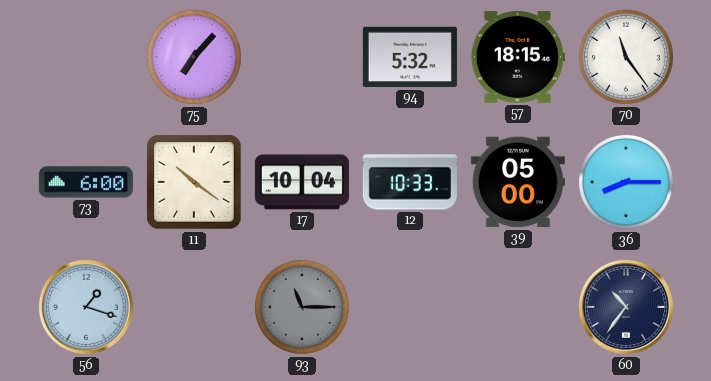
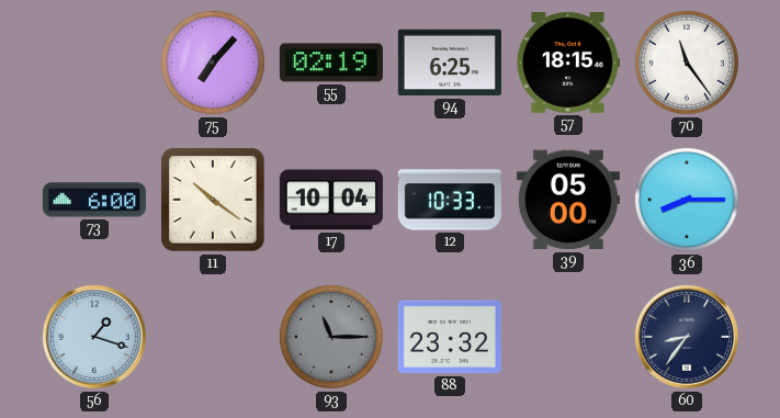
55: none -> 02:19 (331, 63)
94: 5:32 -> 6:25 (450, 63)
88: none -> 23:32 (450, 337)
60: 10:36 -> 8:36 (687, 337)
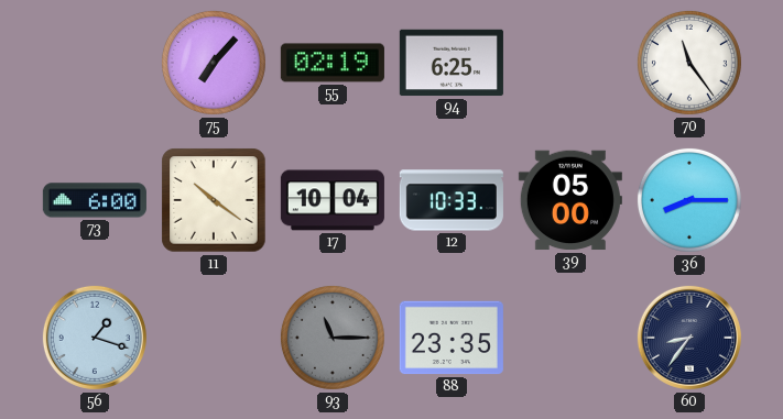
57: 18:15 -> none (568, 63)
88: 23:32 -> 23:35 (452, 338)
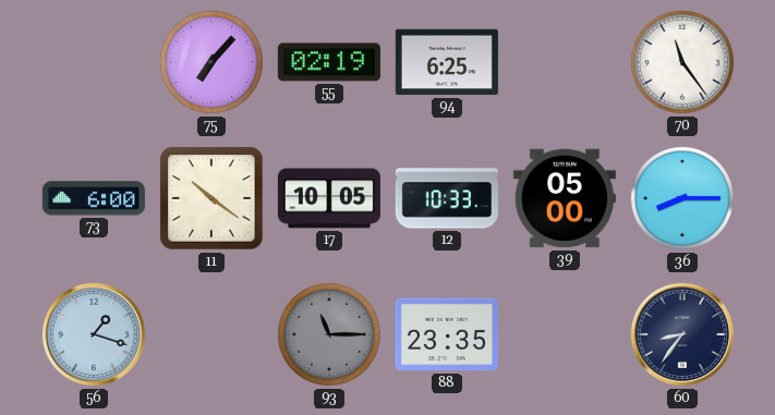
17: 10:04 -> 10:05 (329, 198)
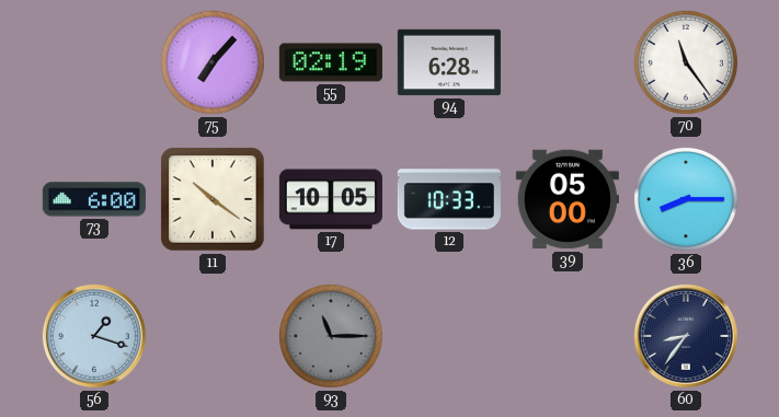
94: 6:25 -> 6:28 (449, 62)
88: 23:35 -> none (447, 334)
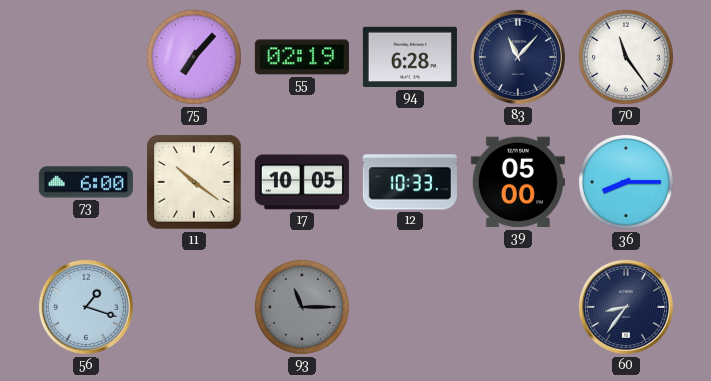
83: none -> 11:07 (518, 57)
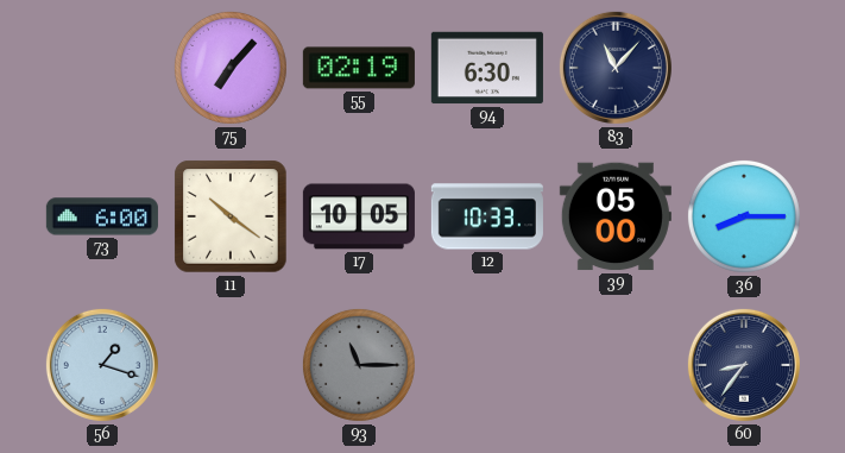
94: 6:28 -> 6:30 (487, 68)
70: 11:24 -> none (626, 57)
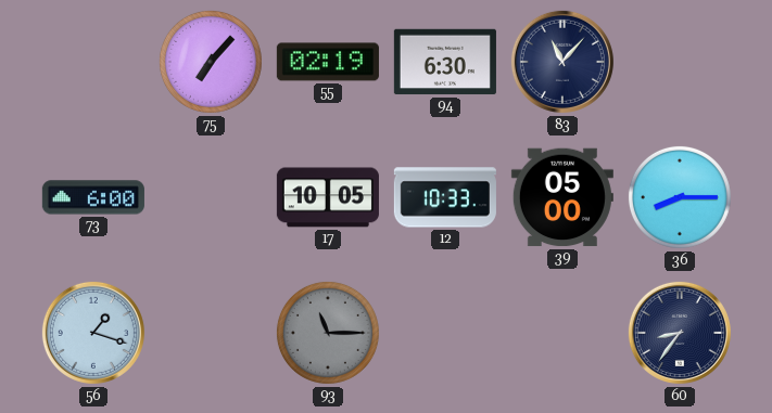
11: 10:21 -> none (231, 216)
